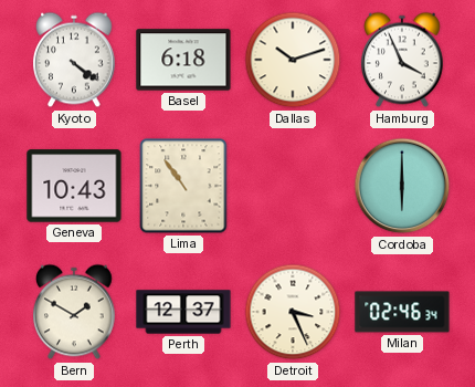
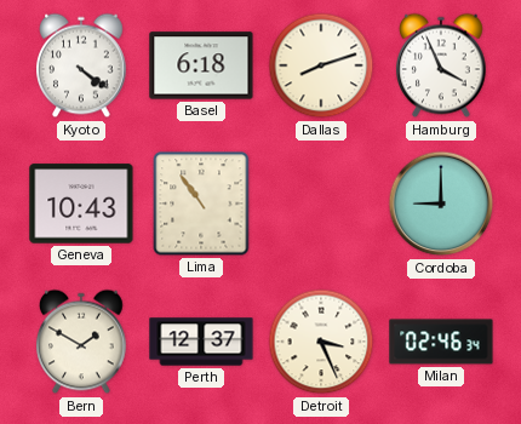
Dallas: 10:12 -> 8:12 (321, 65)
Cordoba: 6:00 -> 9:00 (441, 204)
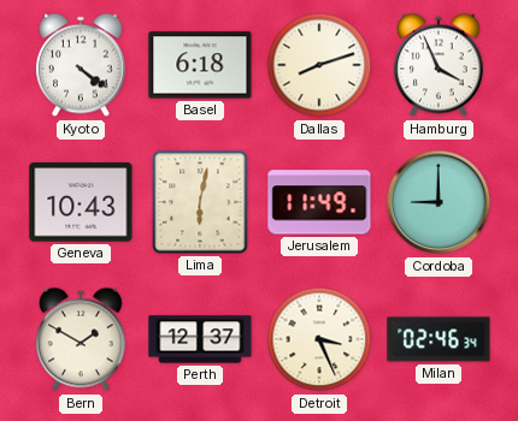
Lima: 10:54 -> 6:02 (200, 202)
Jerusalem: none -> 11:49 (319, 202)
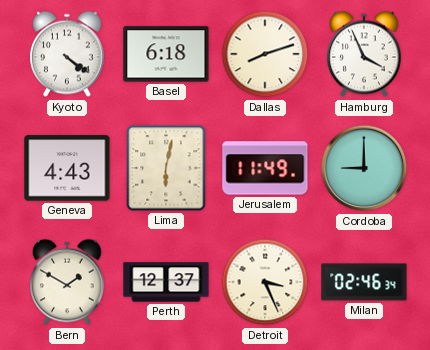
Geneva: 10:43 -> 4:43 (67, 168)
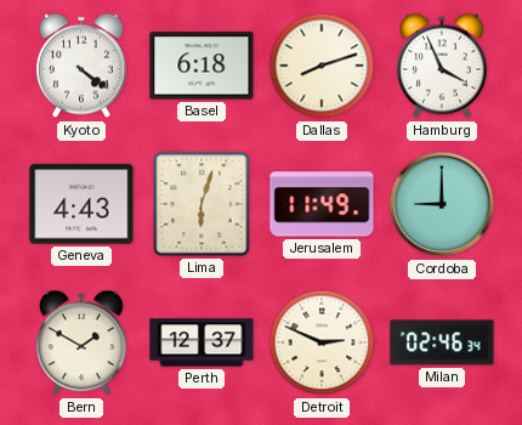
Lima: 6:02 -> 6:03 (202, 204)
Detroit: 3:26 -> 2:49 (322, 342)
